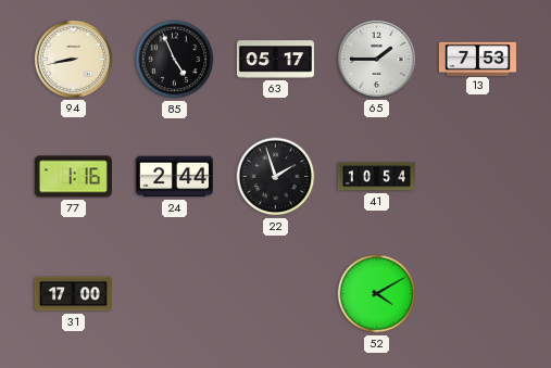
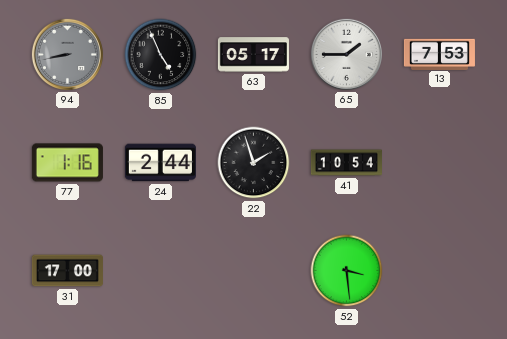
94 dial: cream -> grey (67, 54)
52: 4:10 -> 3:29 (347, 271)
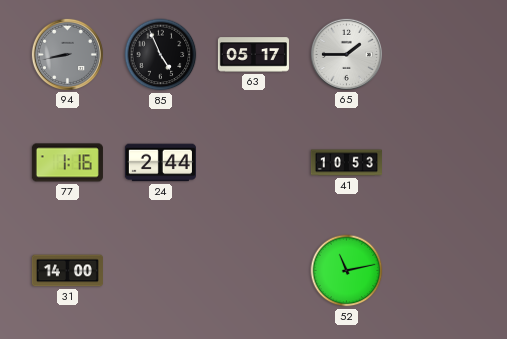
13: 7:53 -> none (439, 54)
22: 1:57 -> none (254, 163)
41: 10:54 -> 10:53 (346, 163)
31: 17:00 -> 14:00 (67, 271)
52: 3:29 -> 11:13 (347, 271)
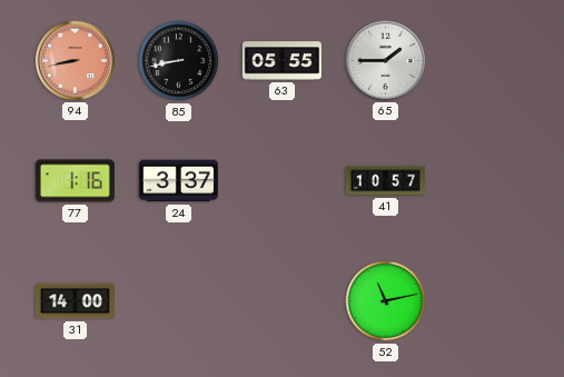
94 dial: grey -> salmon (75, 60)
85: 4:56 -> 8:43 (179, 61)
63: 05:17 -> 05:55 (281, 61)
24: 2:44 -> 3:37 (178, 181)
41: 10:53 -> 10:57 (385, 181)
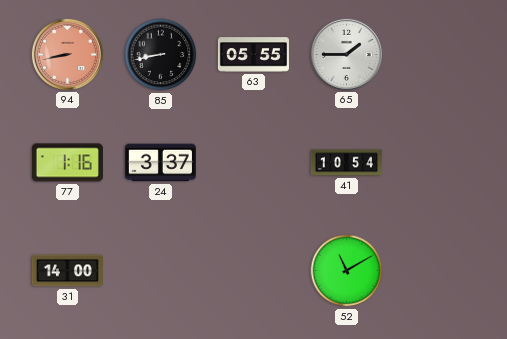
41: 10:57 -> 10:54 (346, 163)
52: 11:13 -> 11:10 (347, 271)
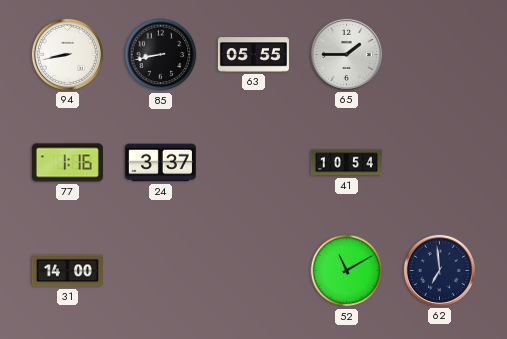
94 dial: salmon -> white (67, 54)
62: none -> 6:59 (439, 270)
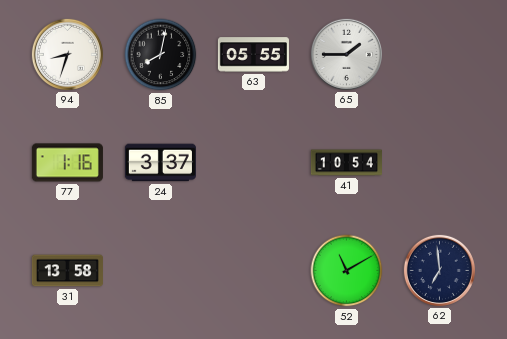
94: 8:43 -> 8:33 (67, 54)
85: 8:43 -> 8:02 (161, 55)
31: 14:00 -> 13:58 (67, 271)
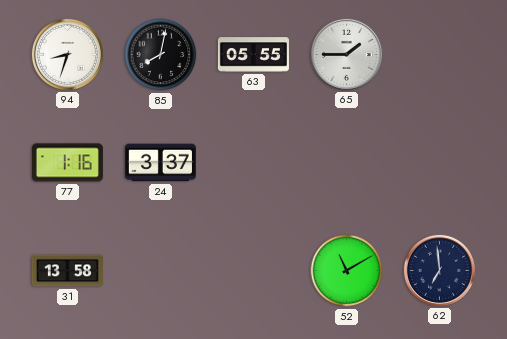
41: 10:54 -> none (346, 163)
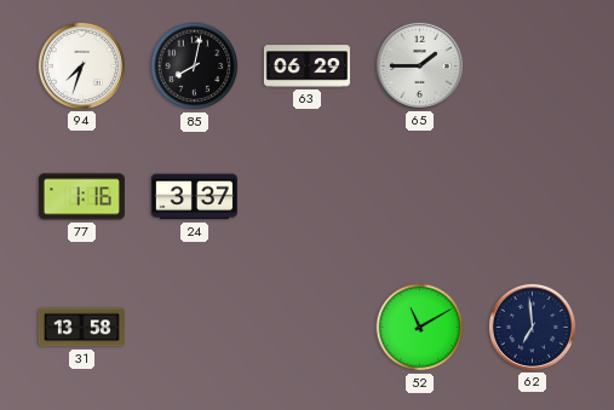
94: 8:33 -> 7:33 (81, 65)
63: 05:55 -> 06:29 (306, 67)
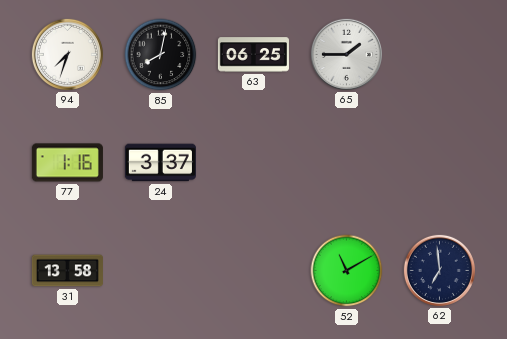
63: 06:29 -> 06:25 (253, 55)
